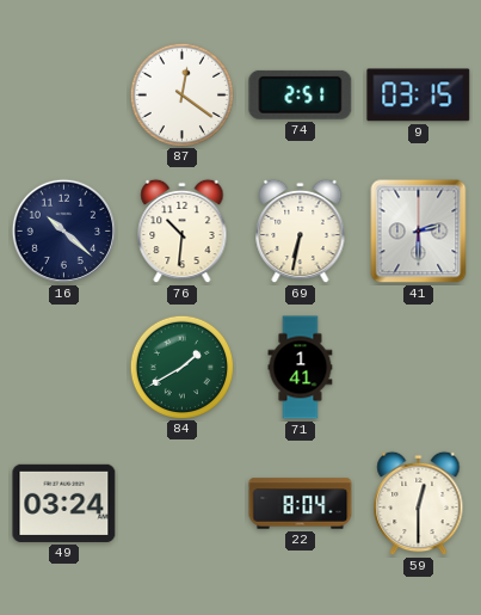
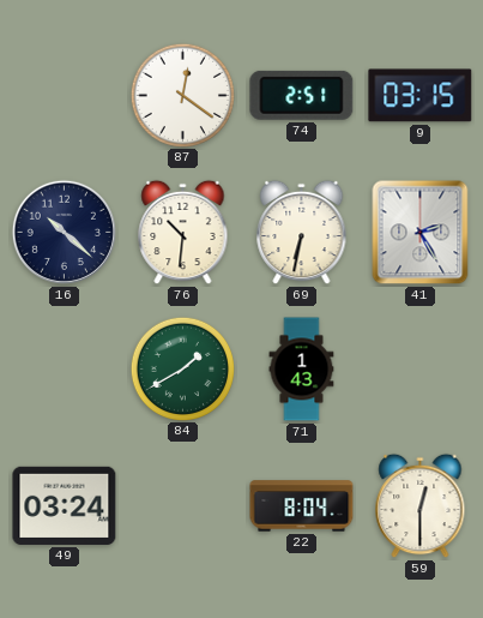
41: 2:30 -> 2:25 (421, 233)
71: 1:41 -> 1:43 (302, 370)
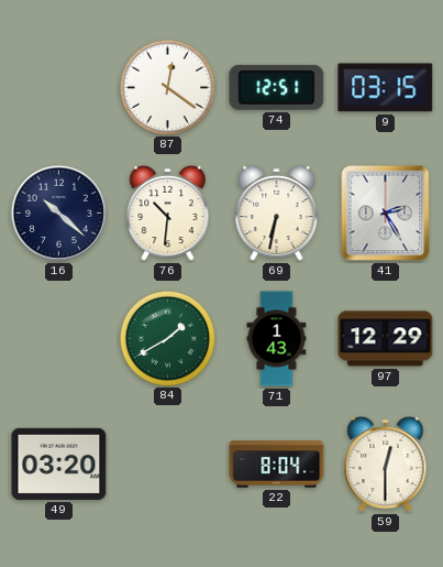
74: 2:51 -> 12:51 (277, 87)
97: none -> 12:29 (386, 339)
49: 03:24 -> 03:20 (59, 464)
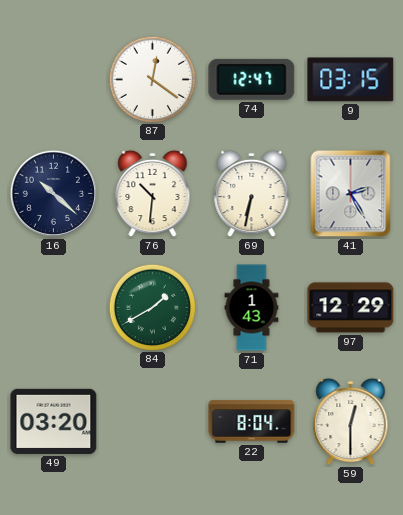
74: 12:51 -> 12:47 (252, 79)
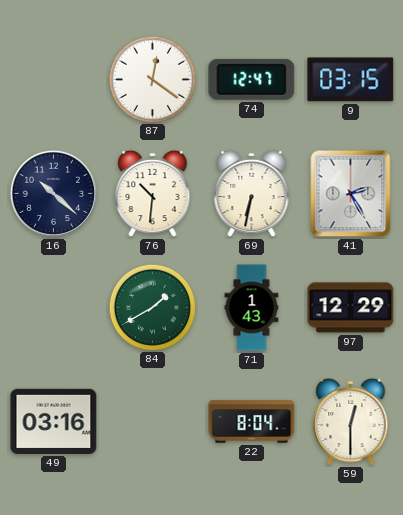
49: 03:20 -> 03:16 (54, 421)
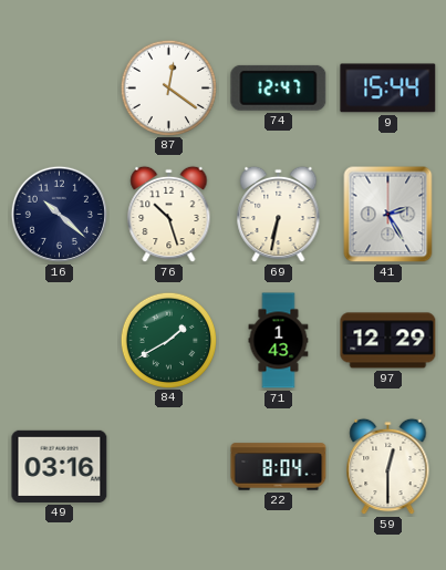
9: 03:15 -> 15:44 (388, 89)
76: 10:31 -> 10:27 (169, 215)
